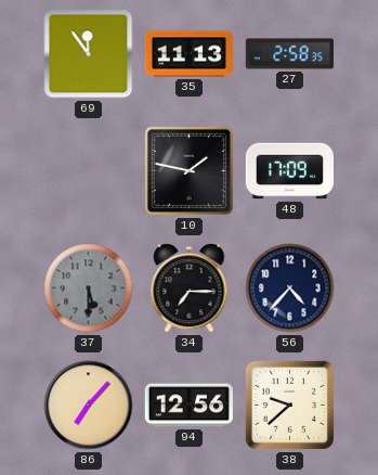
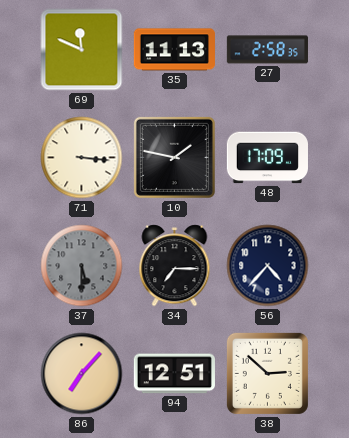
69: 11:54 -> 11:49 (82, 50)
71: none -> 3:16 (82, 158)
94: 12:56 -> 12:51 (174, 374)
38: 9:38 -> 2:52 (267, 373)
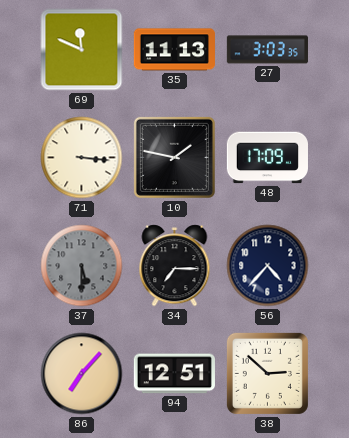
27: 2:58 -> 3:03 (267, 50)
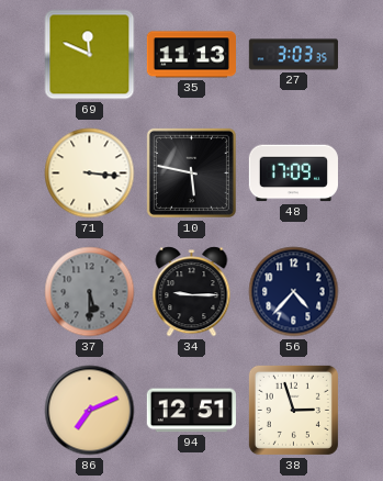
10: 1:47 -> 5:47 (191, 172)
34: 7:15 -> 9:15 (192, 292)
86: 7:07 -> 7:11 (90, 411)
38: 2:52 -> 2:57 (293, 410)
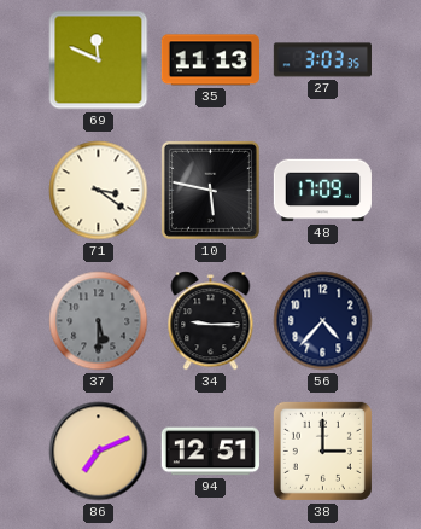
71: 3:16 -> 3:21 (99, 191)
38: 2:57 -> 3:00 (322, 450)
